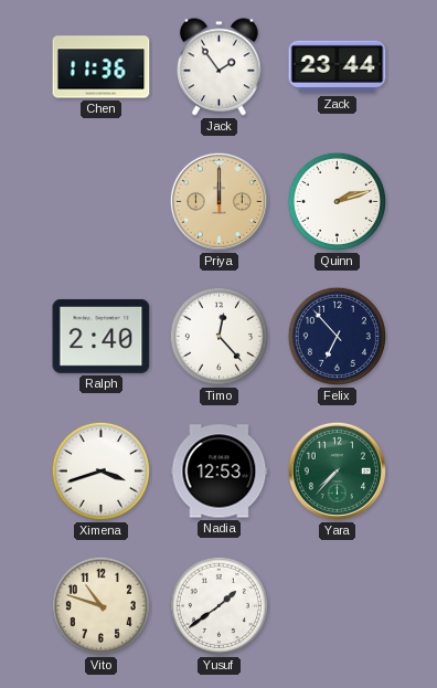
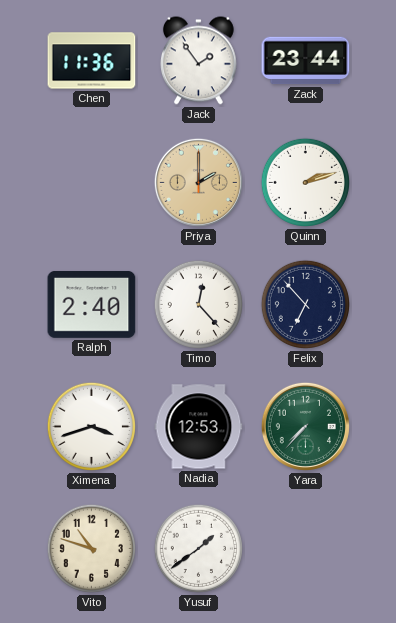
Priya: 12:00 -> 2:00 (198, 182)
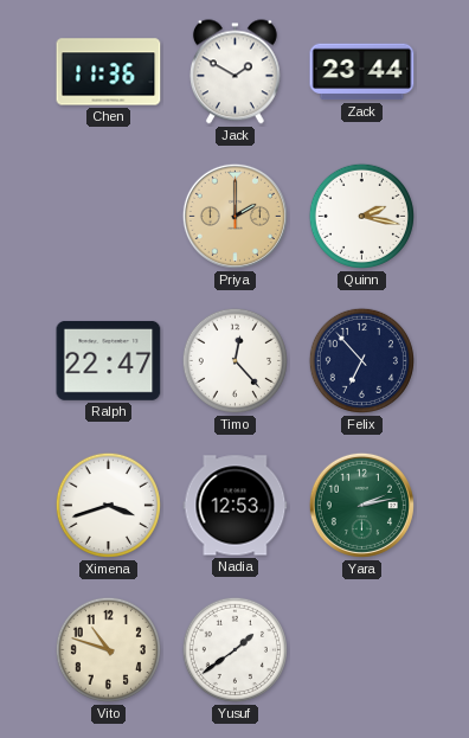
Jack: 1:54 -> 1:50 (234, 72)
Quinn: 2:12 -> 2:17 (361, 216)
Ralph: 2:40 -> 22:47 (109, 361)
Yara: 7:37 -> 2:13 (361, 505)
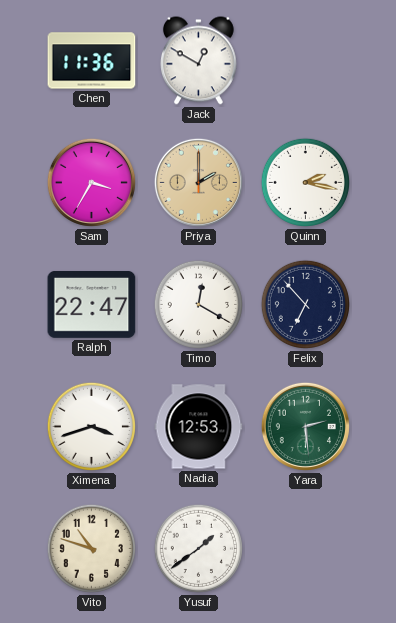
Jack: 1:50 -> 12:50 (198, 61)
Zack: 23:44 -> none (362, 72)
Sam: none -> 3:35 (91, 182)
Timo: 12:23 -> 12:20 (198, 304)
Yara: 2:13 -> 2:29 (305, 426)
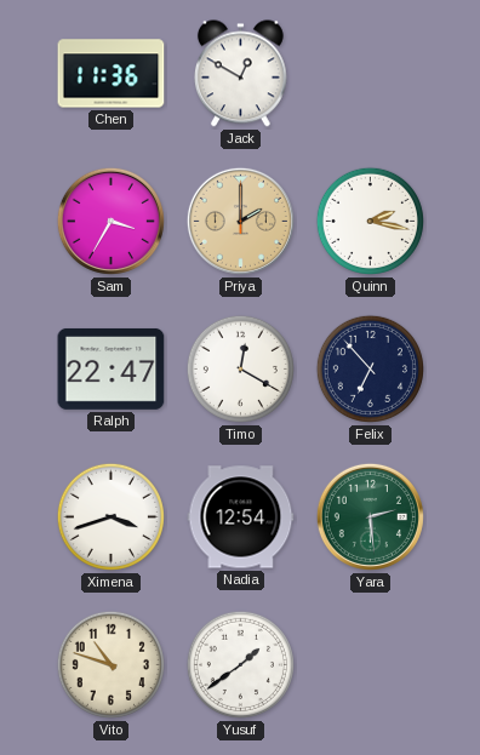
Nadia: 12:53 -> 12:54 (241, 517)
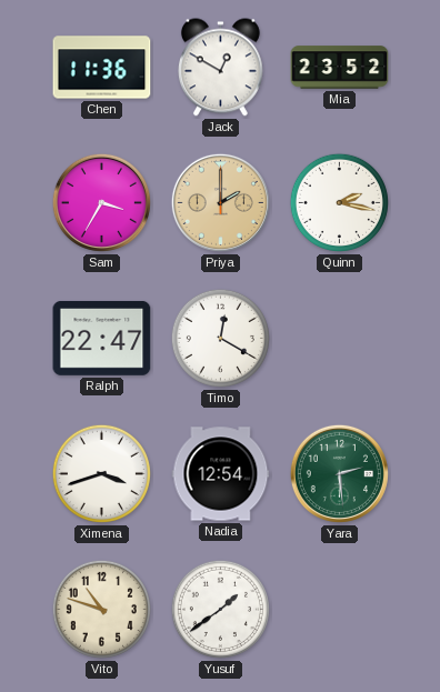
Mia: none -> 23:52 (340, 68)
Felix: 6:53 -> none (370, 368)
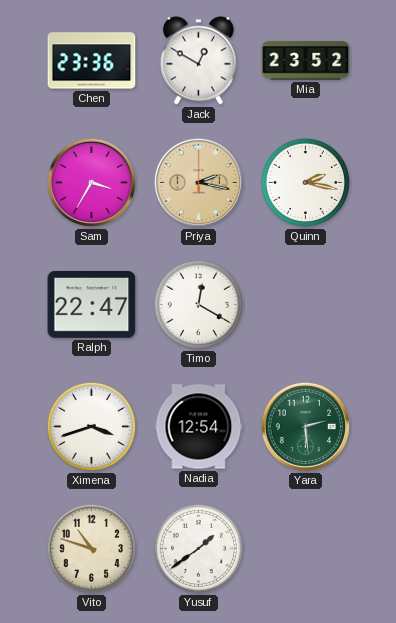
Chen: 11:36 -> 23:36 (92, 61)
Priya: 2:00 -> 2:17 (198, 182)
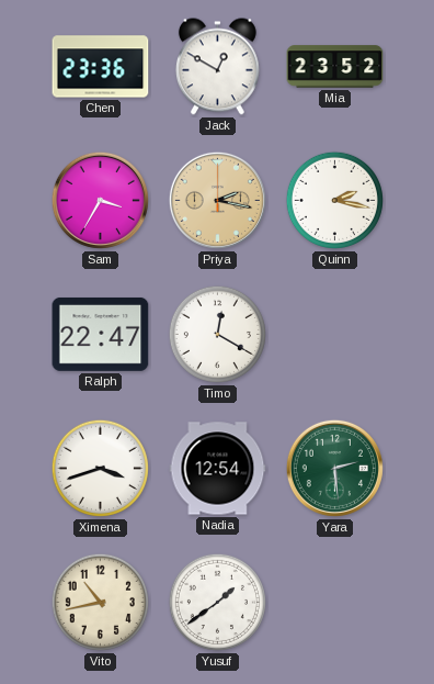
Vito: 10:48 -> 10:43 (100, 602)
